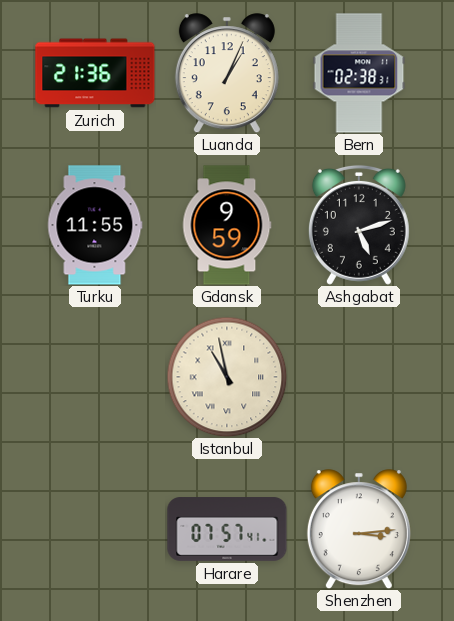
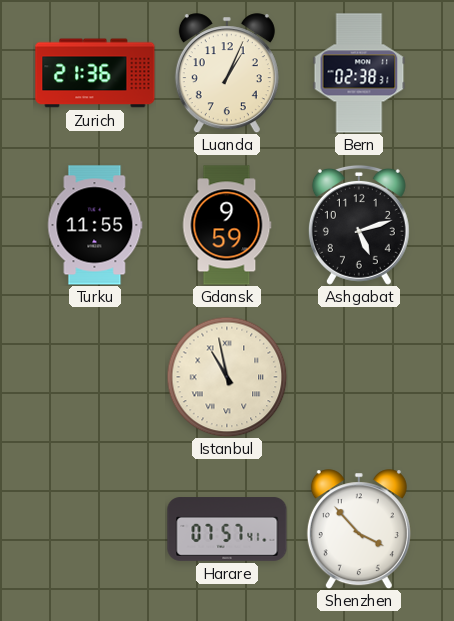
Shenzhen: 3:14 -> 3:53 (359, 529)
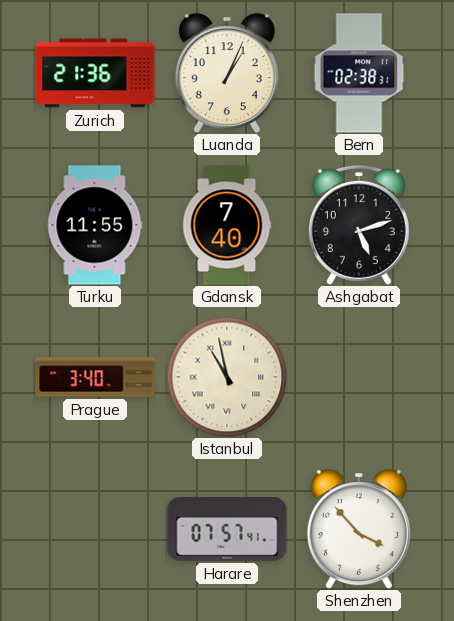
Gdansk: 9:59 -> 7:40 (227, 225)
Prague: none -> 3:40 (95, 377)
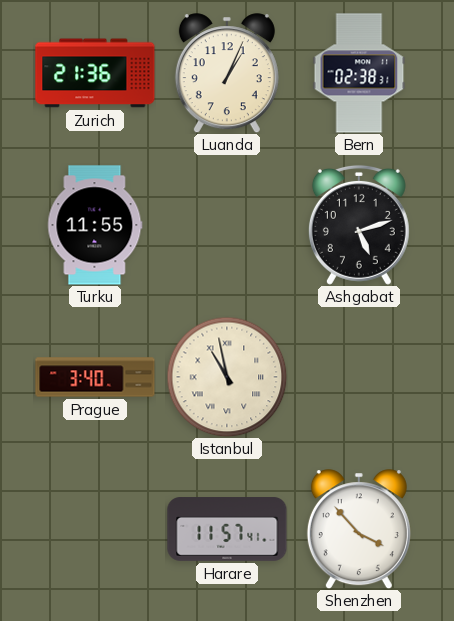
Gdansk: 7:40 -> none (227, 225)
Harare: 07:57 -> 11:57 (227, 529)
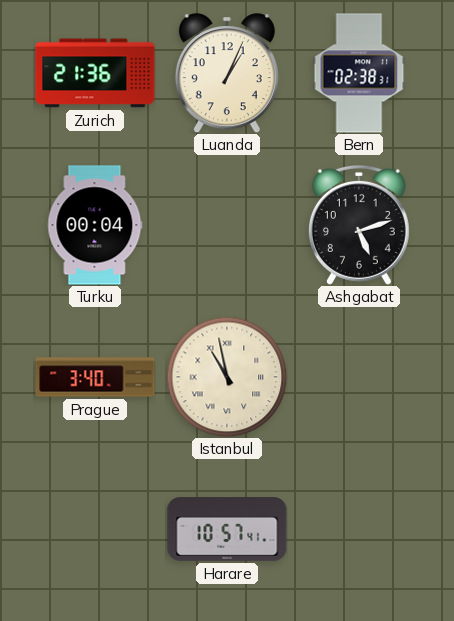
Turku: 11:55 -> 00:04 (95, 225)
Harare: 11:57 -> 10:57 (227, 529)
Shenzhen: 3:53 -> none (359, 529)
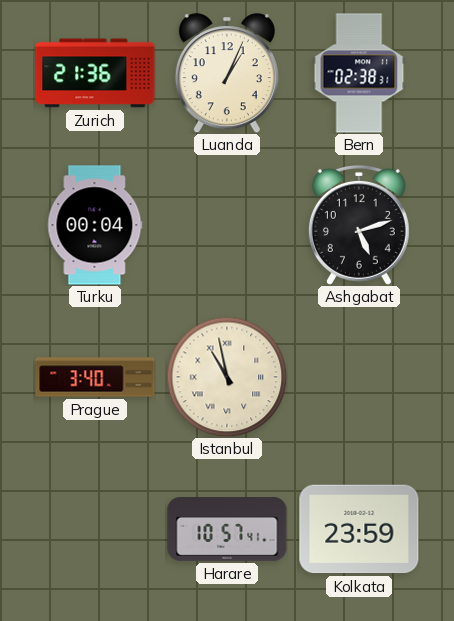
Kolkata: none -> 23:59 (359, 529)
